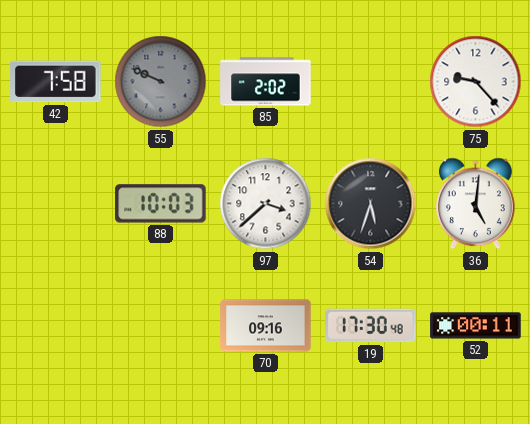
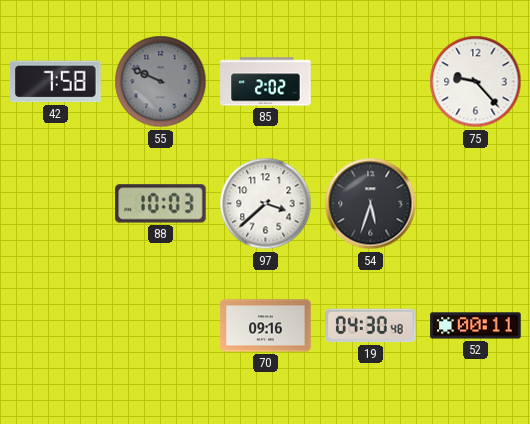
36: 5:01 -> none (476, 204)
19: 17:30 -> 04:30 (371, 326)
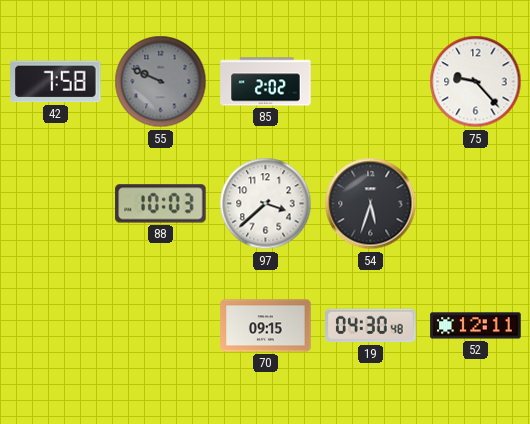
70: 09:16 -> 09:15 (266, 326)
52: 00:11 -> 12:11 (476, 326)
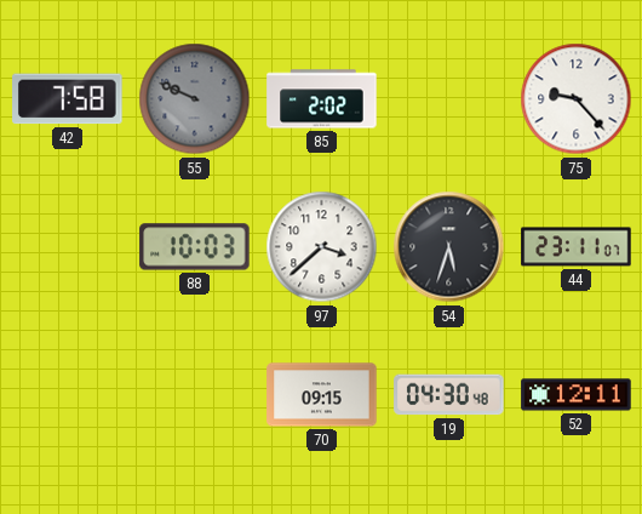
44: none -> 23:11 (577, 247)
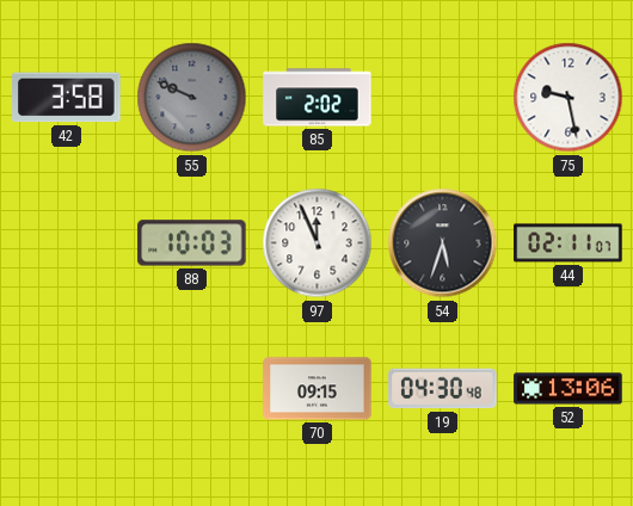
42: 7:58 -> 3:58 (67, 98)
75: 9:23 -> 9:28 (569, 98)
97: 3:38 -> 11:56 (318, 243)
44: 23:11 -> 02:11 (569, 243)
52: 12:11 -> 13:06 (569, 389)
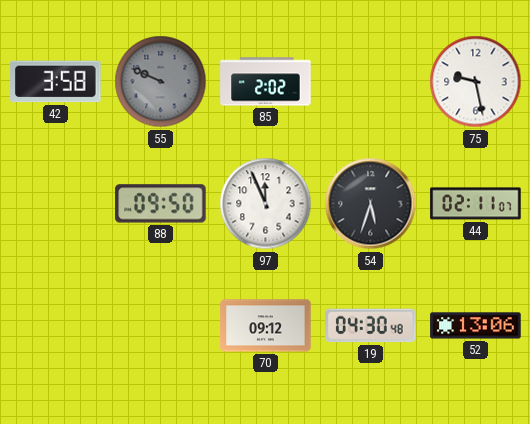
88: 10:03 -> 09:50 (161, 204)
70: 09:15 -> 09:12 (266, 326)
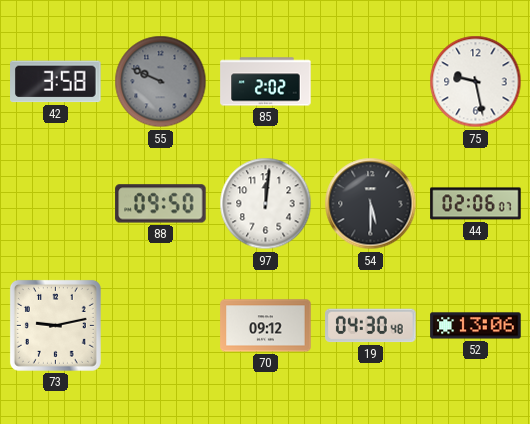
97: 11:56 -> 12:01 (266, 204)
54: 5:33 -> 5:30 (371, 204)
44: 02:11 -> 02:06 (476, 204)
73: none -> 9:13 (55, 325)
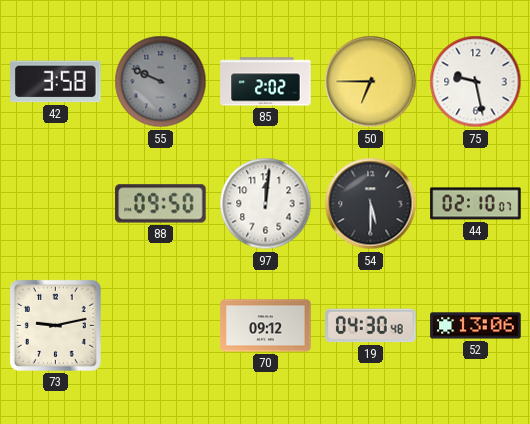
50: none -> 6:45 (371, 82)
44: 02:06 -> 02:10 (476, 204)
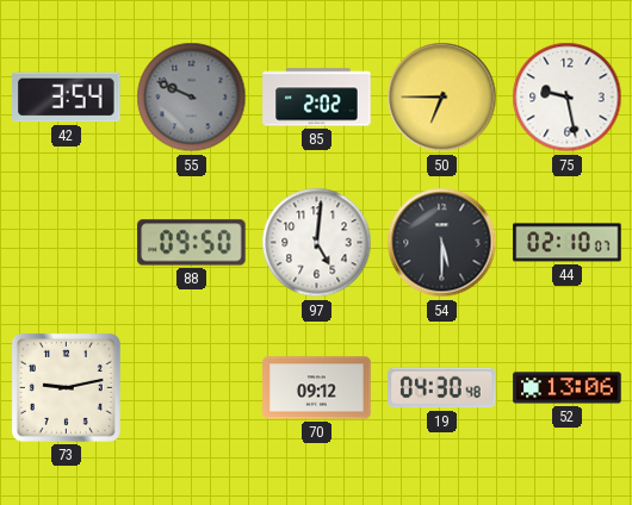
42: 3:58 -> 3:54 (67, 98)
97: 12:01 -> 5:01 (317, 243)
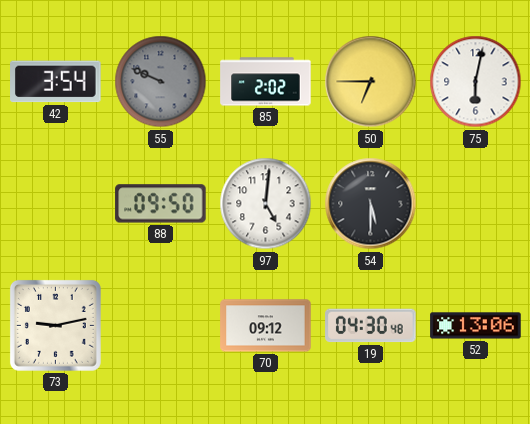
75: 9:28 -> 6:02 (476, 82)
44: 02:10 -> none (568, 243)
